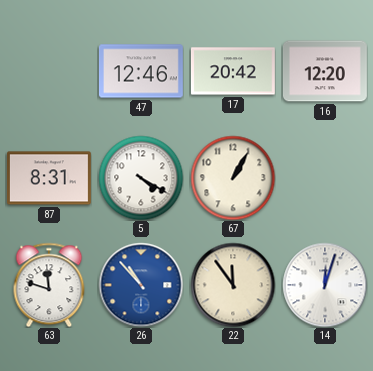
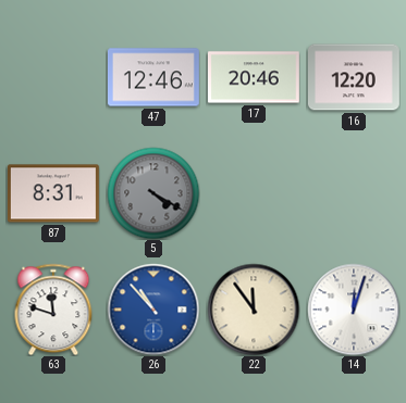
17: 20:42 -> 20:46 (254, 77)
5 dial: white -> grey (153, 193)
67: 1:05 -> none (233, 178)
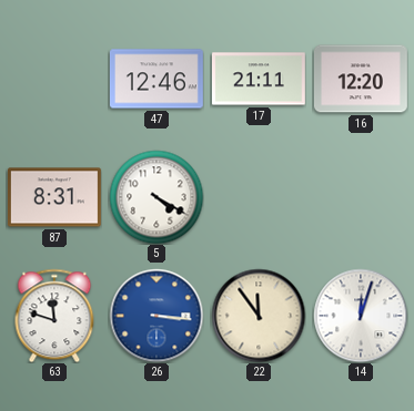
17: 20:46 -> 21:11 (259, 79)
5 dial: grey -> white (156, 197)
26: 10:53 -> 3:16 (156, 316)
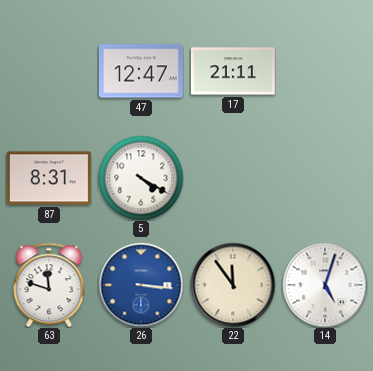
47: 12:46 -> 12:47 (141, 71)
16: 12:20 -> none (361, 79)
14: 12:03 -> 5:03 (325, 285)
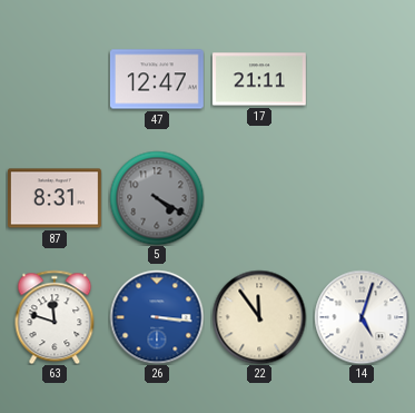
5 dial: white -> grey (157, 198)
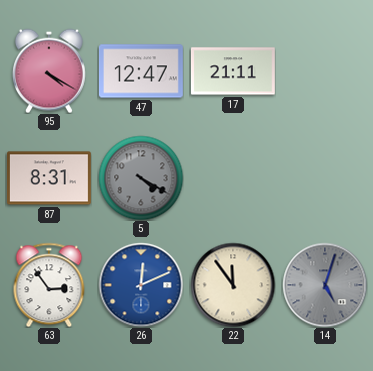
95: none -> 4:20 (49, 71)
63: 11:48 -> 2:54 (49, 285)
26: 3:16 -> 12:11 (141, 285)
14 dial: white -> grey (325, 285)
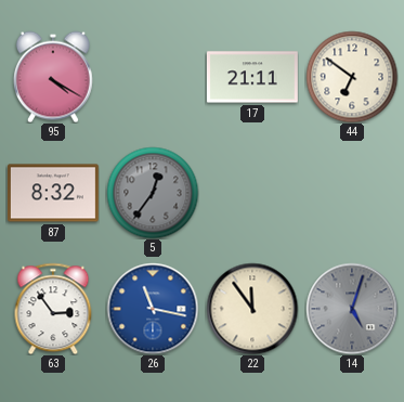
47: 12:47 -> none (141, 71)
44: none -> 6:51 (352, 77)
87: 8:31 -> 8:32 (53, 193)
5: 4:20 -> 12:36 (153, 193)
26: 12:11 -> 11:17 (153, 309)
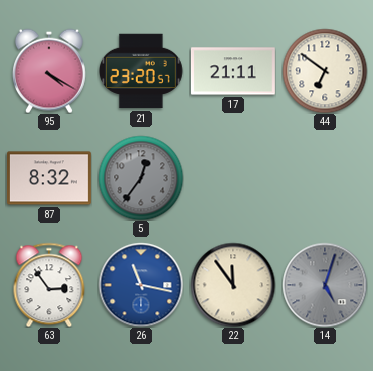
21: none -> 23:20 (141, 71)
